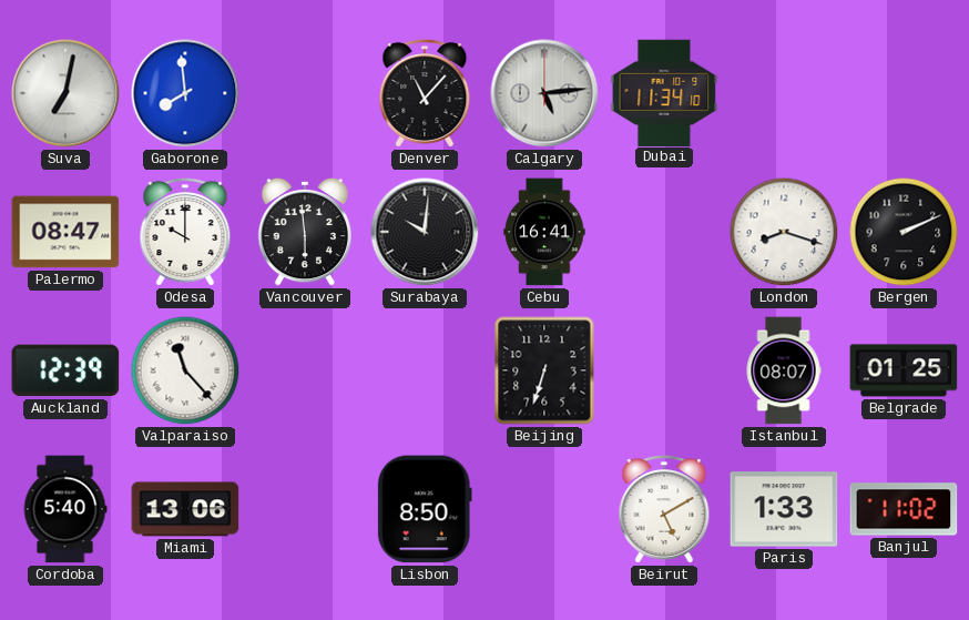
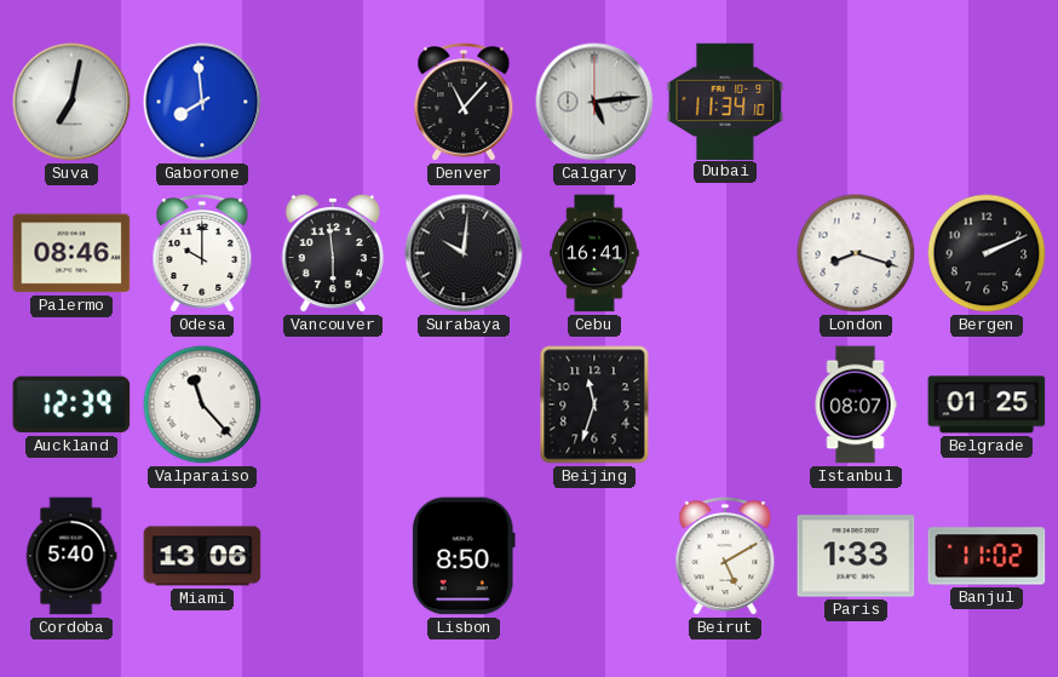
Palermo: 08:47 -> 08:46 (71, 253)
Beijing: 6:33 -> 11:33 (594, 405)
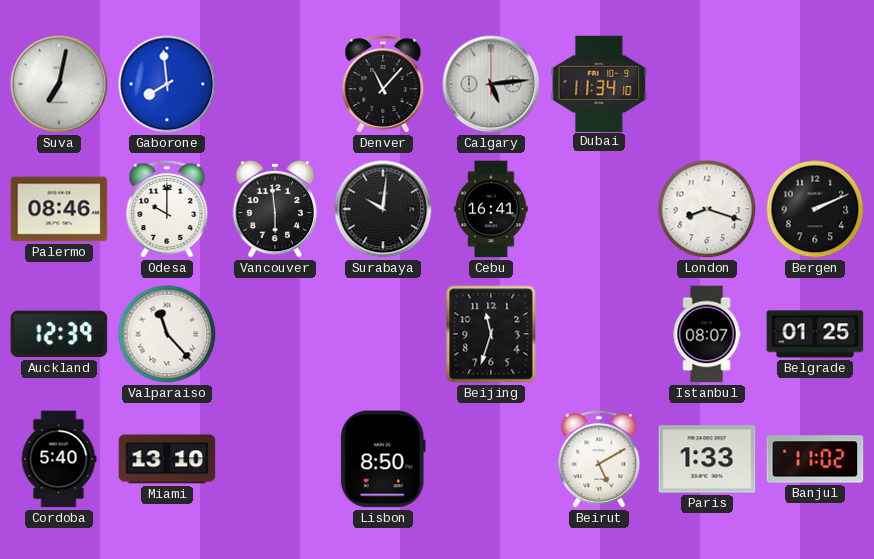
Miami: 13:06 -> 13:10 (167, 459)
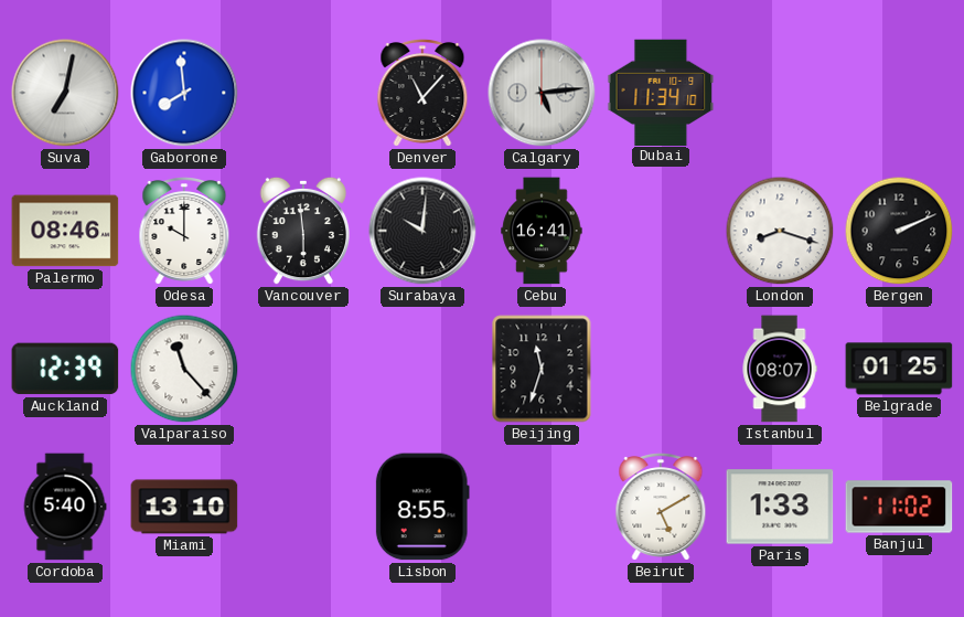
Lisbon: 8:50 -> 8:55 (422, 507)
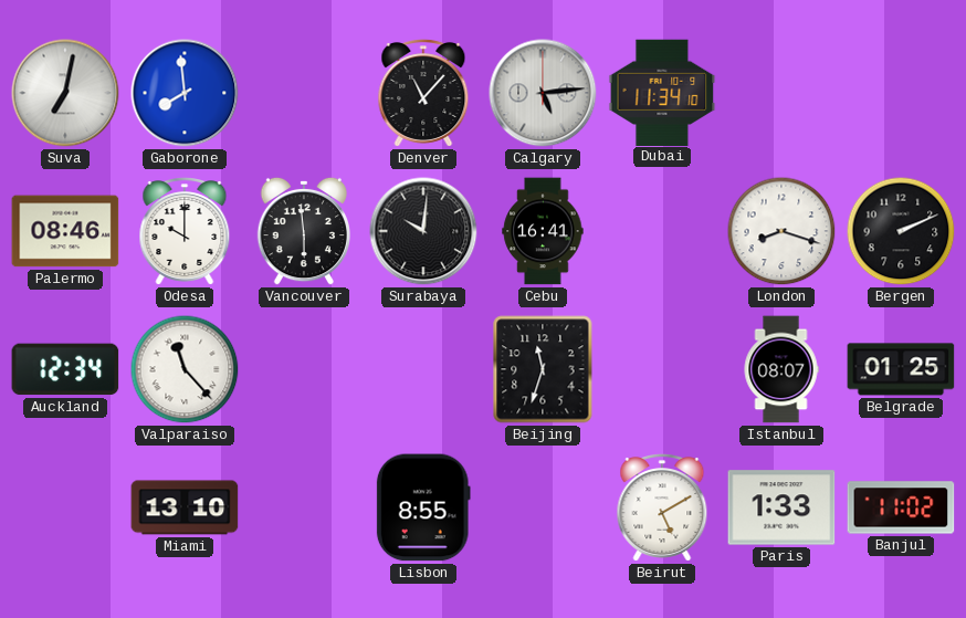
Auckland: 12:39 -> 12:34 (65, 369)
Cordoba: 5:40 -> none (65, 507)
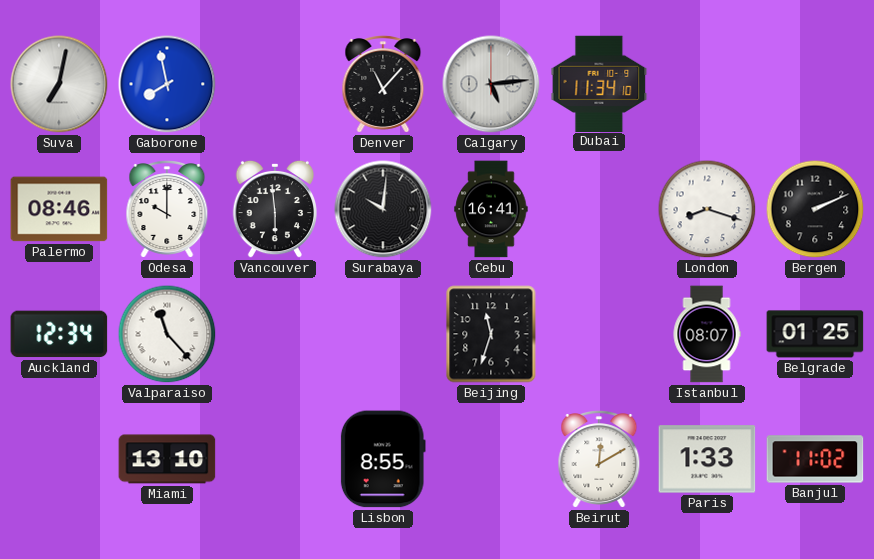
Gaborone: 7:59 -> 7:58 (167, 84)
Beirut: 5:10 -> 12:10 (599, 460)
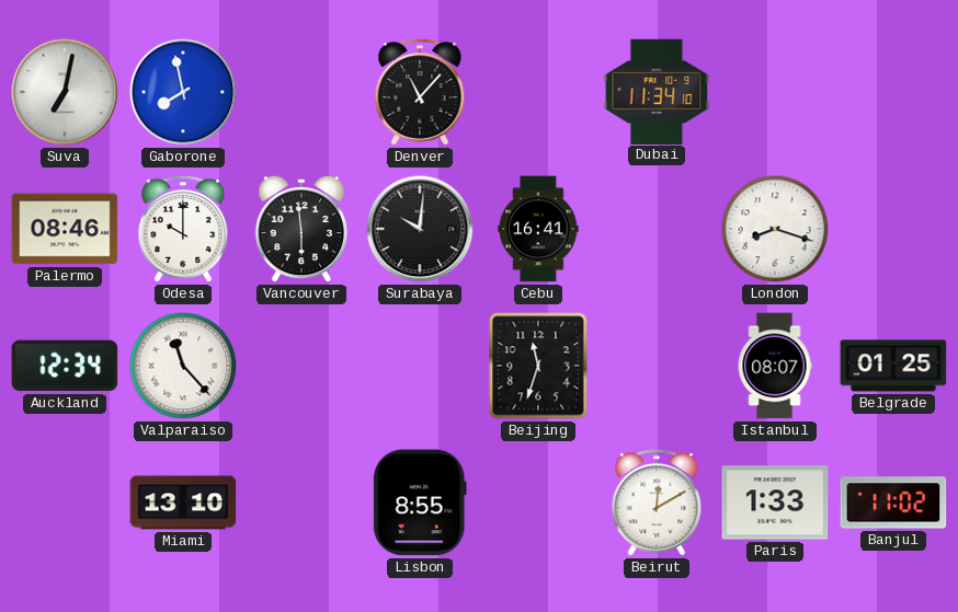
Calgary: 5:14 -> none (491, 84)
Bergen: 2:11 -> none (815, 209)
